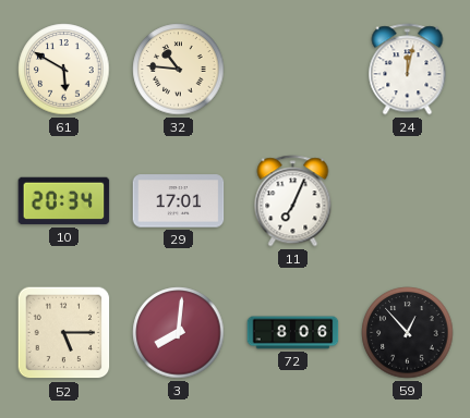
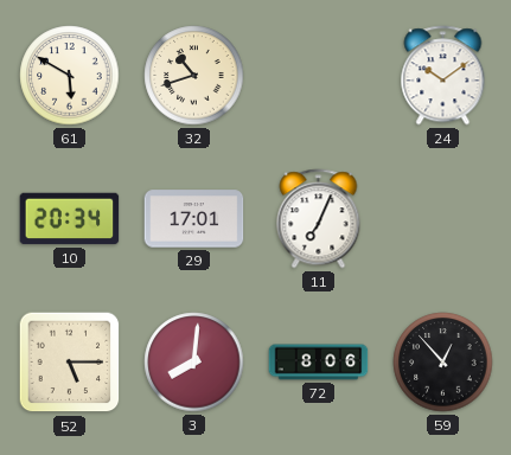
32: 10:46 -> 10:42 (194, 76)
24: 12:02 -> 10:09 (443, 76)
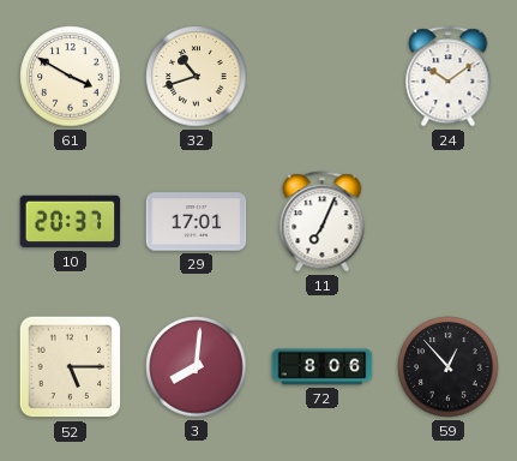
61: 5:50 -> 3:50 (71, 77)
10: 20:34 -> 20:37 (71, 222)
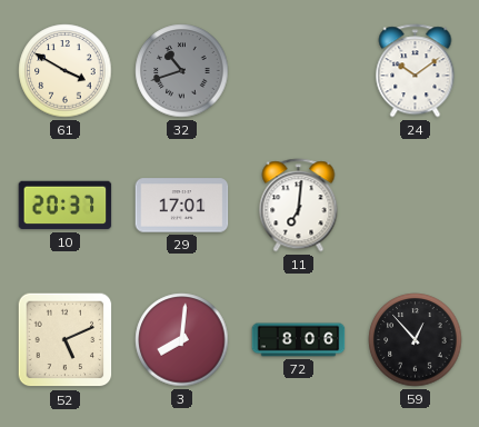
32 dial: cream -> grey (182, 71)
11: 7:04 -> 7:01 (299, 206)
52: 5:15 -> 5:11 (66, 340)
